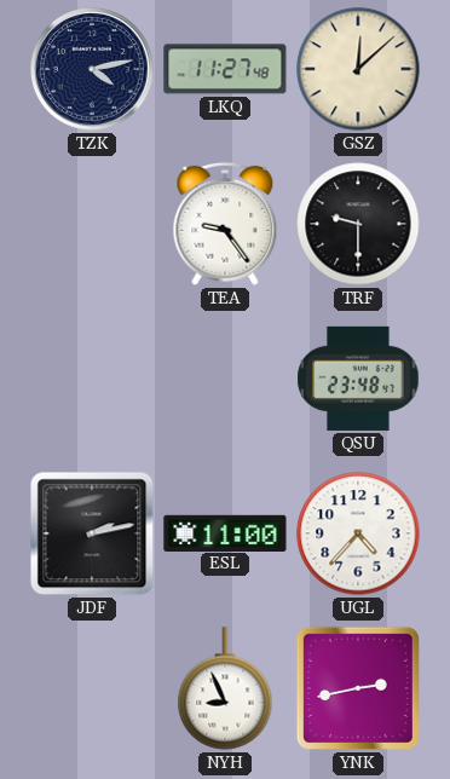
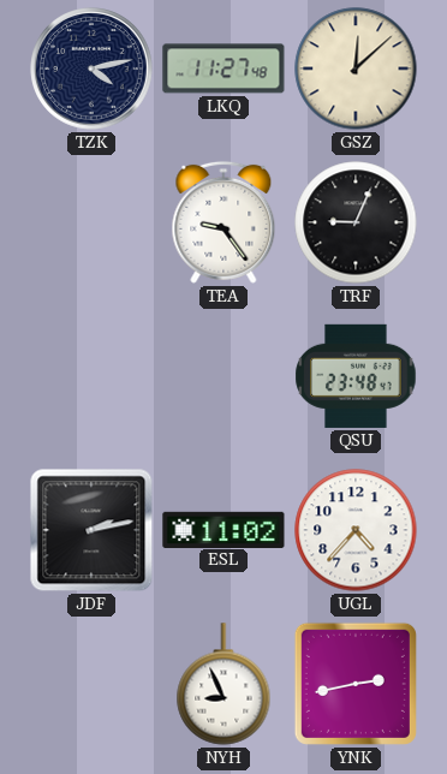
TRF: 9:30 -> 9:04 (356, 222)
ESL: 11:00 -> 11:02 (223, 529)
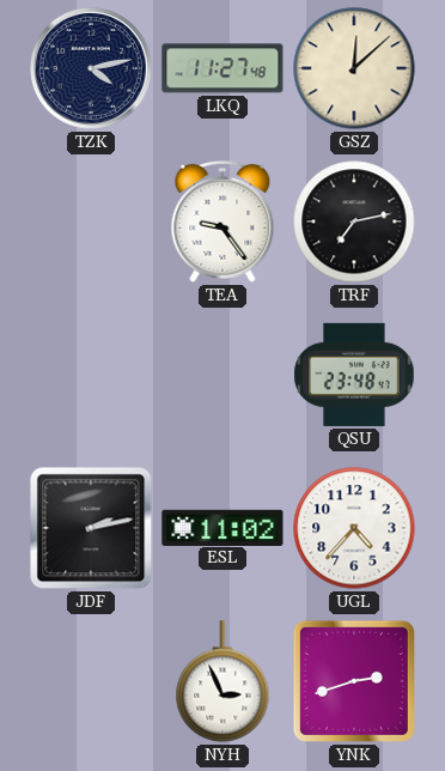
TRF: 9:04 -> 7:13 (354, 221)
NYH: 8:56 -> 2:56 (222, 681)
YNK: 2:43 -> 2:42 (354, 681)
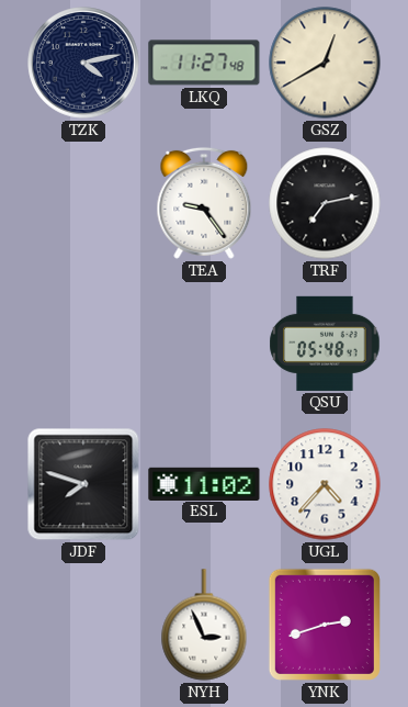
GSZ: 12:08 -> 12:40 (325, 63)
QSU: 23:48 -> 05:48 (325, 344)
JDF: 2:13 -> 7:48 (83, 484)
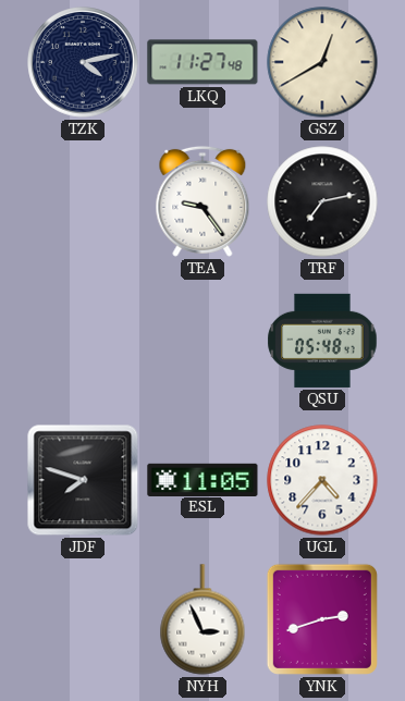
ESL: 11:02 -> 11:05 (202, 479)
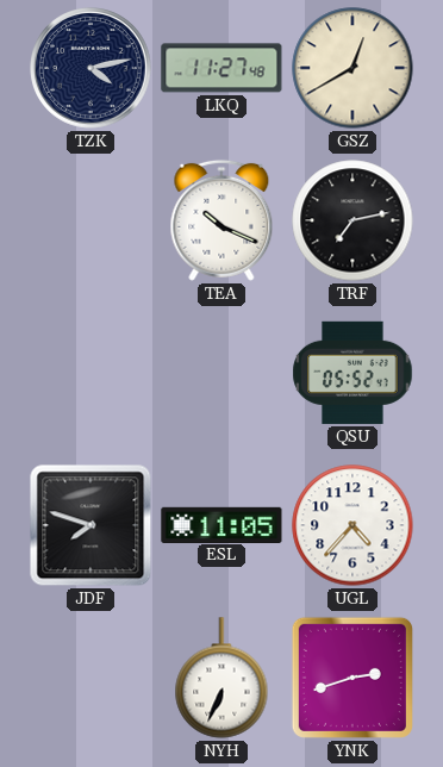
TEA: 9:24 -> 10:19 (221, 220)
QSU: 05:48 -> 05:52 (352, 373)
NYH: 2:56 -> 6:34 (221, 678)
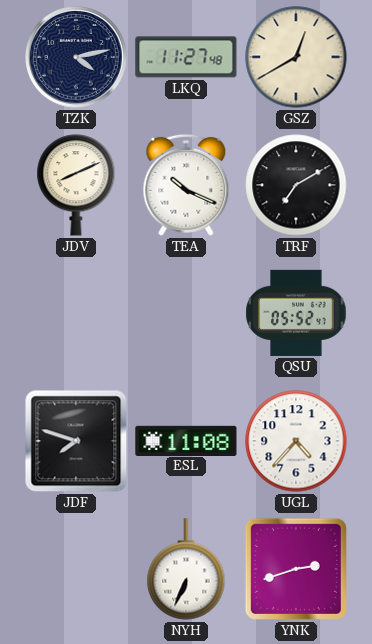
JDV: none -> 8:11 (76, 185)
TRF: 7:13 -> 7:10 (296, 185)
ESL: 11:05 -> 11:08 (186, 440)
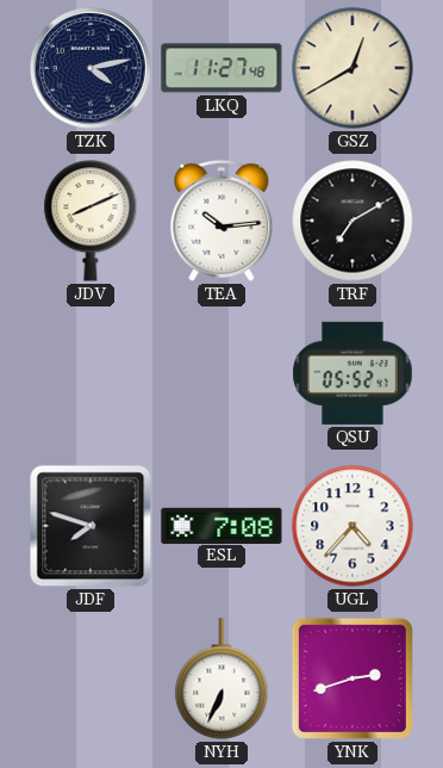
TEA: 10:19 -> 10:14 (221, 221)
ESL: 11:08 -> 7:08 (221, 525)
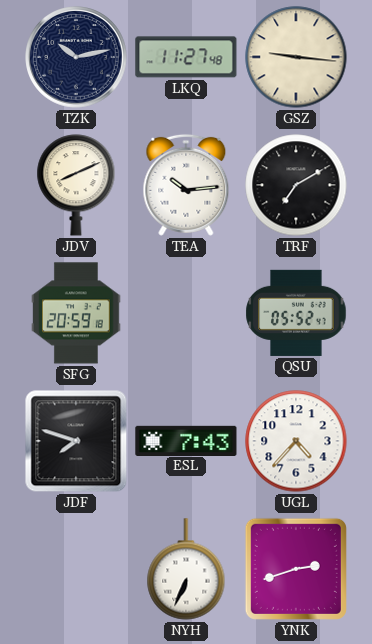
TZK: 4:13 -> 10:13 (76, 57)
GSZ: 12:40 -> 9:16 (296, 57)
SFG: none -> 20:59 (76, 313)
ESL: 7:08 -> 7:43 (186, 440)
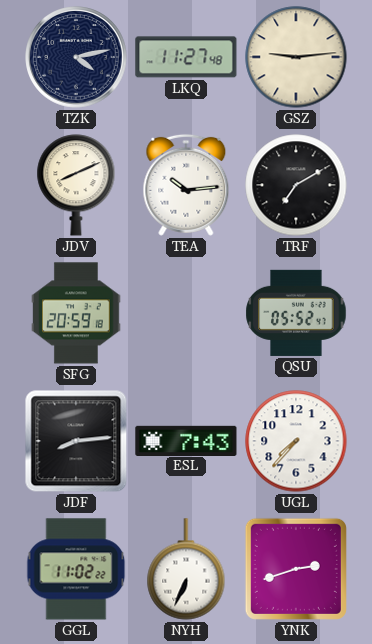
TZK: 10:13 -> 4:13 (76, 57)
GSZ: 9:16 -> 9:14 (296, 57)
JDF: 7:48 -> 8:14 (76, 441)
UGL: 4:37 -> 7:37 (296, 441)
GGL: none -> 11:02 (76, 569)
